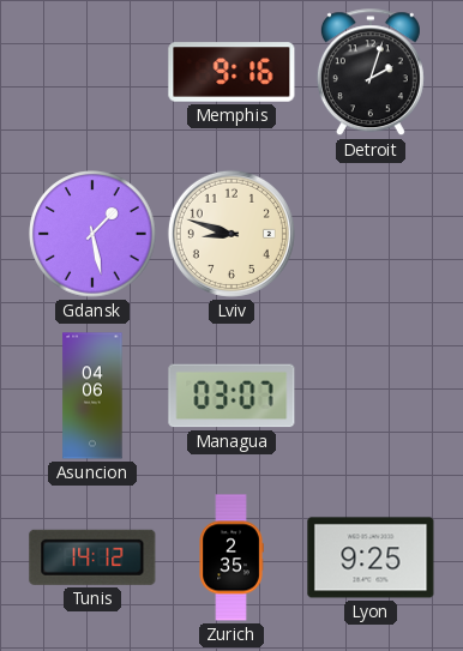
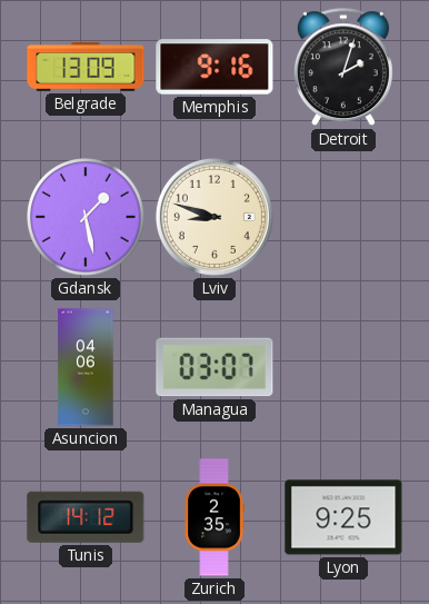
Belgrade: none -> 13:09 (86, 67)
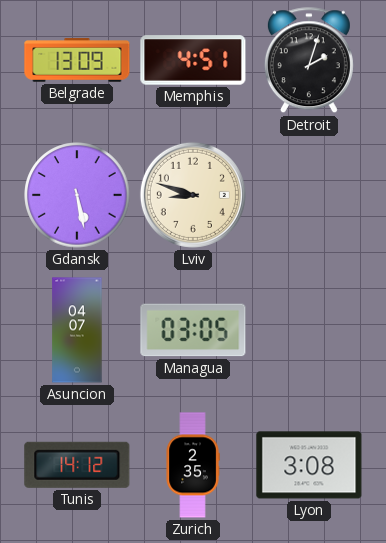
Memphis: 9:16 -> 4:51 (193, 60)
Gdansk: 1:28 -> 5:28 (77, 195)
Asuncion: 04:06 -> 04:07 (77, 330)
Managua: 03:07 -> 03:05 (193, 330)
Lyon: 9:25 -> 3:08 (309, 465)
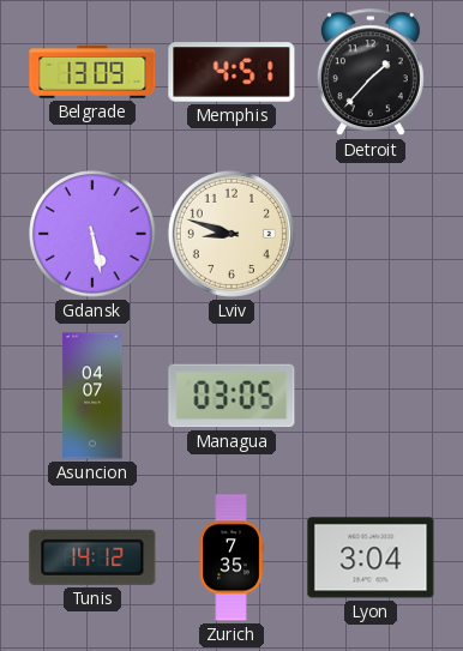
Detroit: 2:03 -> 1:37 (371, 73)
Zurich: 2:35 -> 7:35 (231, 557)
Lyon: 3:08 -> 3:04 (371, 557)
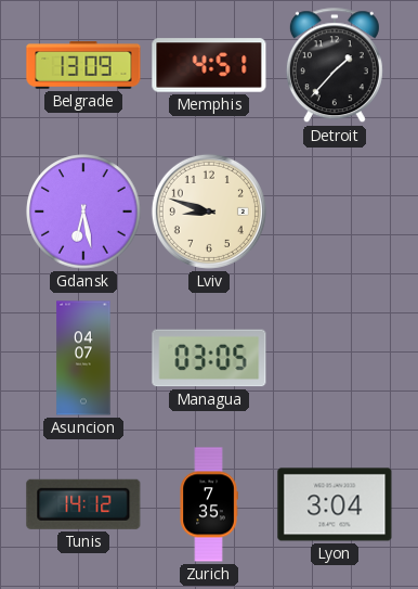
Gdansk: 5:28 -> 6:28 (83, 212)
